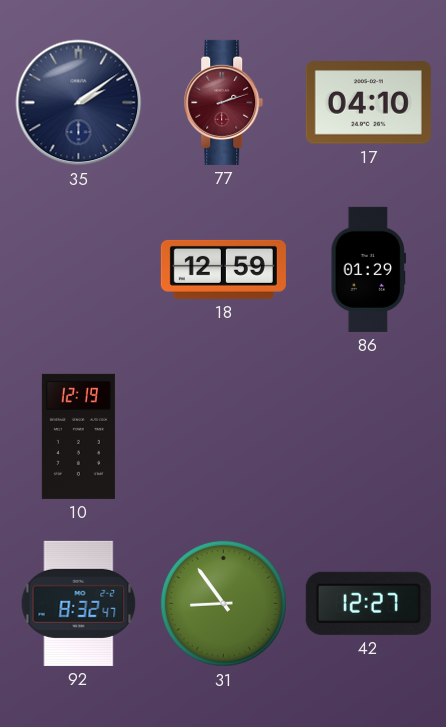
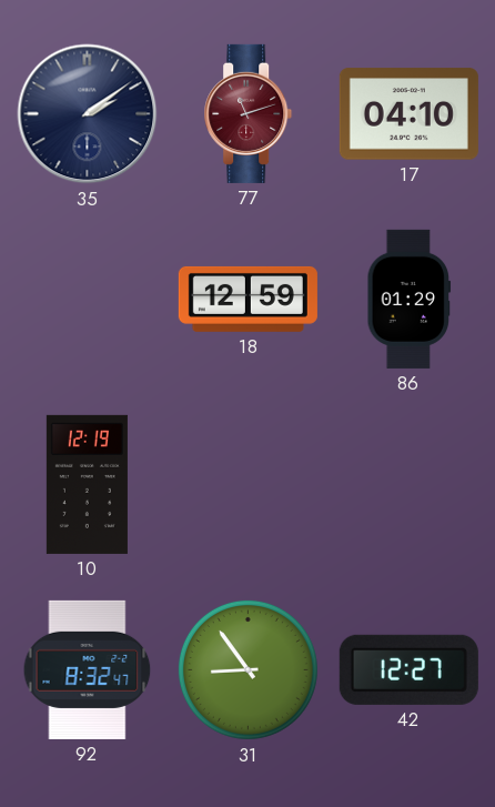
77: 2:12 -> 11:12 (249, 113)
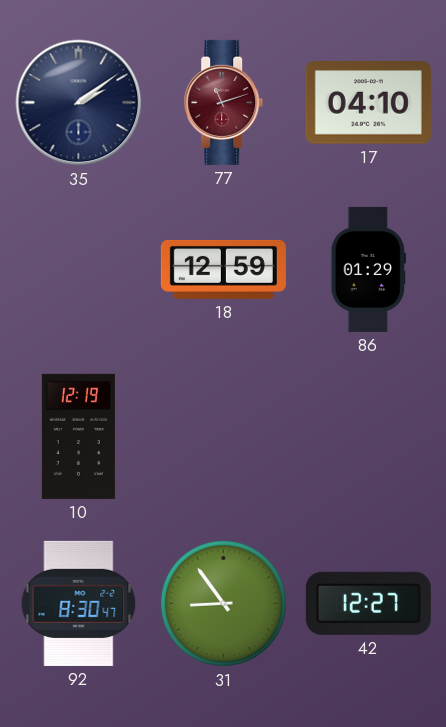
92: 8:32 -> 8:30 (79, 603)
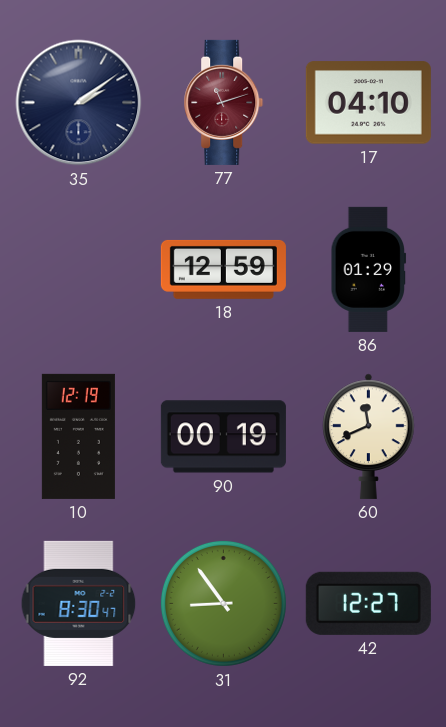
90: none -> 00:19 (223, 437)
60: none -> 11:41 (369, 436)
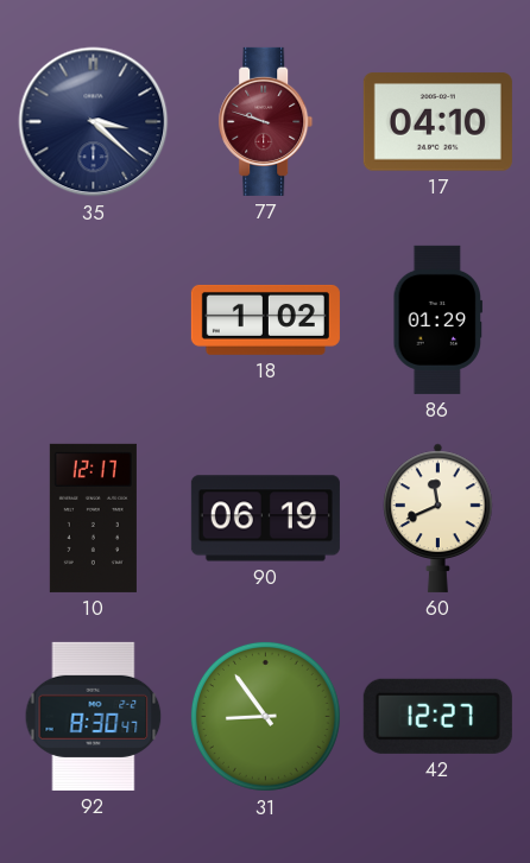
35: 2:09 -> 3:22 (94, 122)
77: 11:12 -> 9:48 (266, 121)
18: 12:59 -> 1:02 (265, 319)
10: 12:19 -> 12:17 (93, 518)
90: 00:19 -> 06:19 (265, 519)
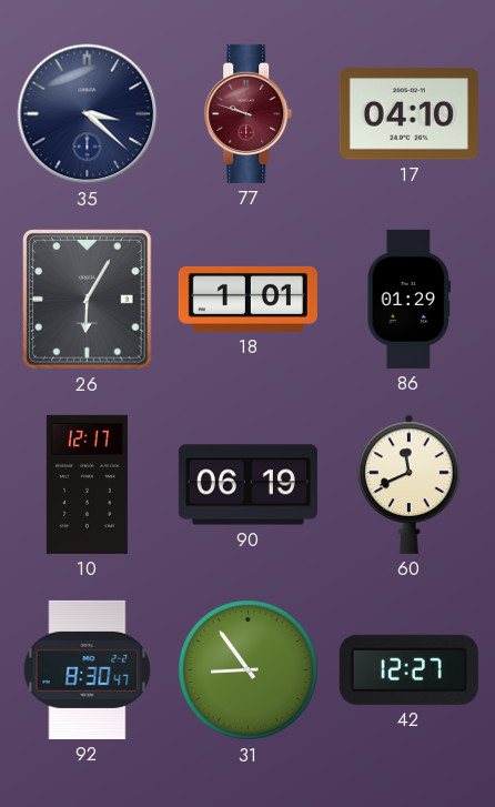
26: none -> 6:05 (88, 300)
18: 1:02 -> 1:01 (247, 299)
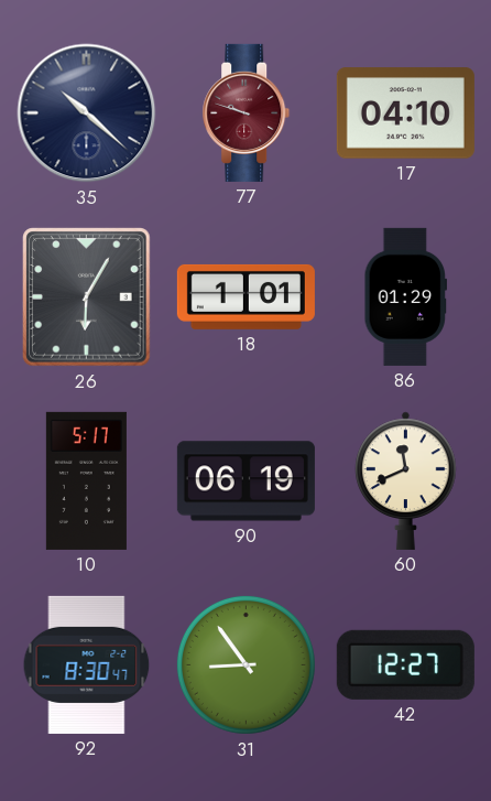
35: 3:22 -> 10:22 (87, 113)
10: 12:17 -> 5:17 (86, 480)
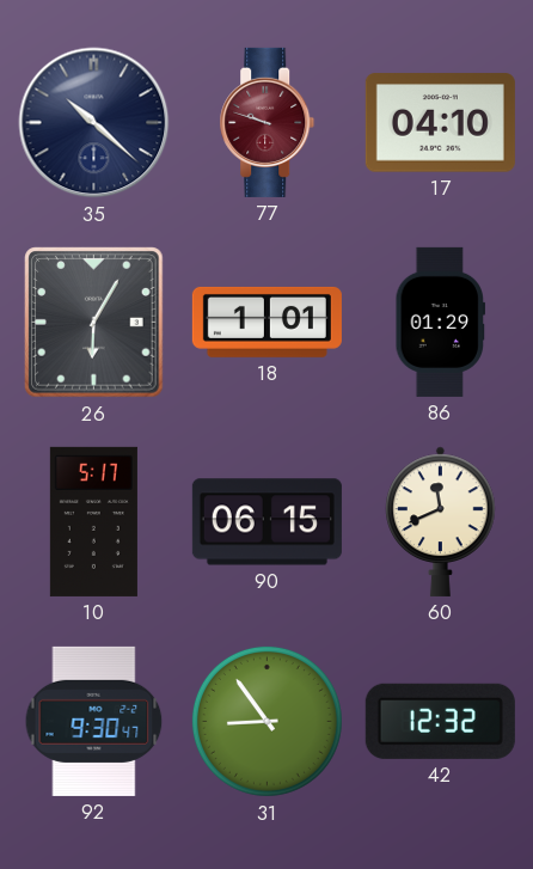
90: 06:19 -> 06:15 (266, 522)
92: 8:30 -> 9:30 (94, 721)
42: 12:27 -> 12:32 (440, 721)
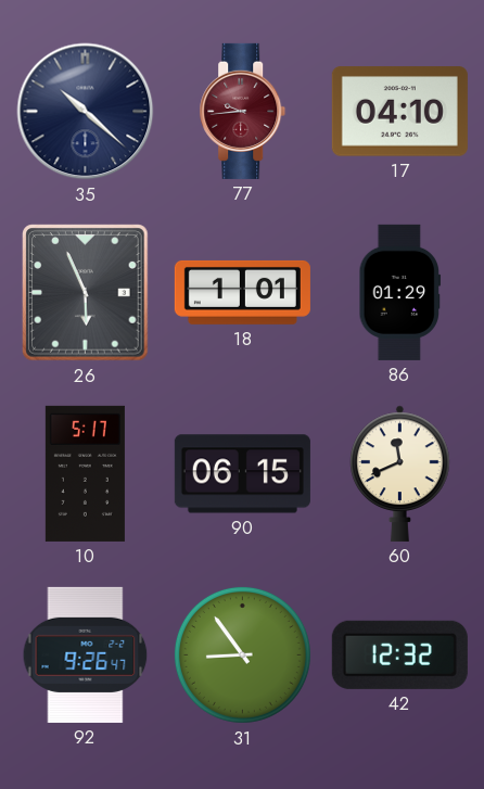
77: 9:48 -> 9:44 (243, 111)
26: 6:05 -> 5:56 (86, 293)
92: 9:30 -> 9:26 (86, 654)
